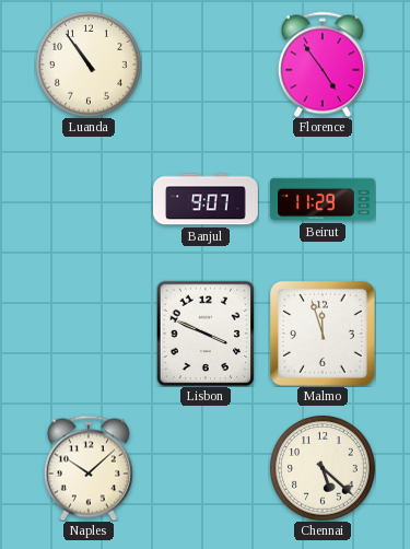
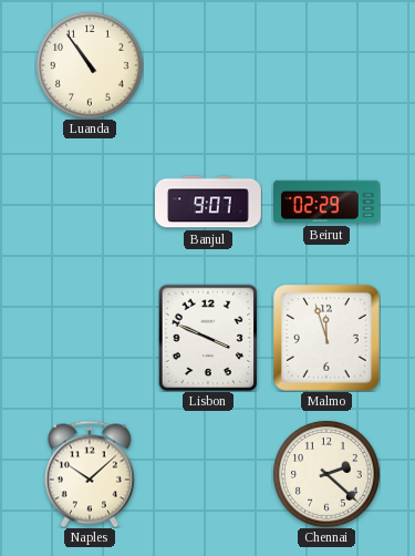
Florence: 4:54 -> none (323, 65)
Beirut: 11:29 -> 02:29 (328, 202)
Chennai: 5:22 -> 2:22 (326, 474)
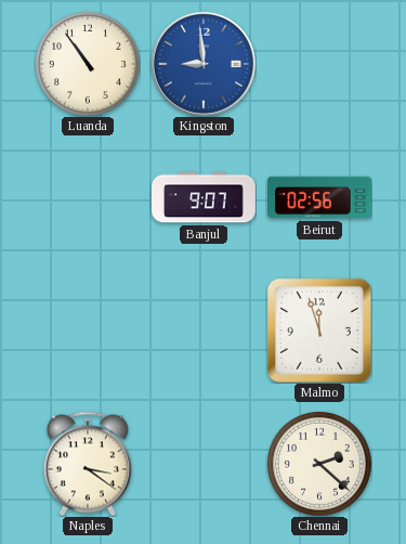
Kingston: none -> 8:59 (204, 64)
Beirut: 02:29 -> 02:56 (320, 197)
Lisbon: 3:49 -> none (208, 338)
Naples: 10:08 -> 3:21 (88, 464)
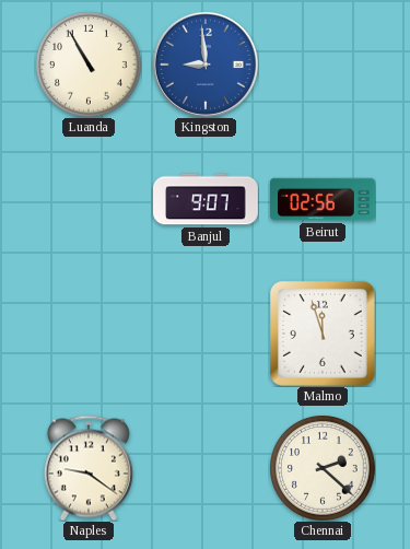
Luanda: 10:54 -> 10:55 (89, 65)
Naples: 3:21 -> 9:21 (89, 468)
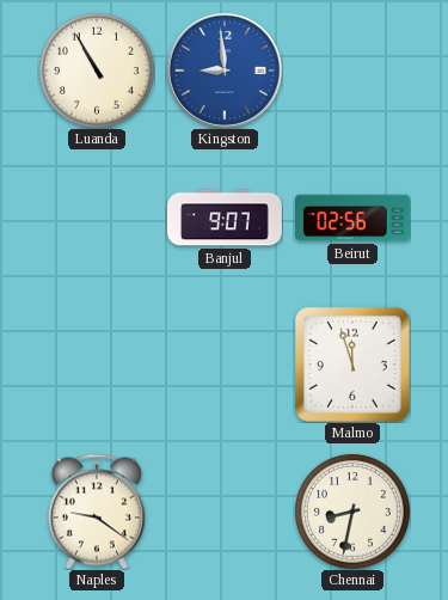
Chennai: 2:22 -> 8:32 (352, 512)
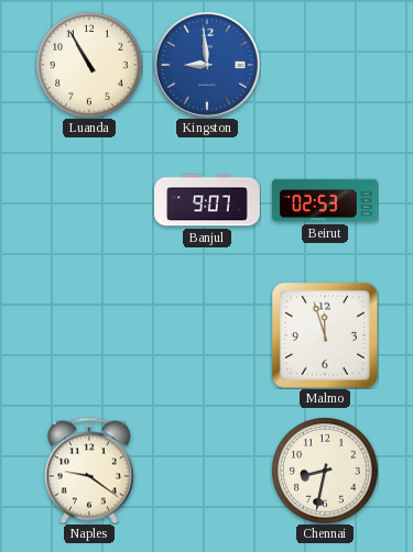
Beirut: 02:56 -> 02:53 (326, 200)
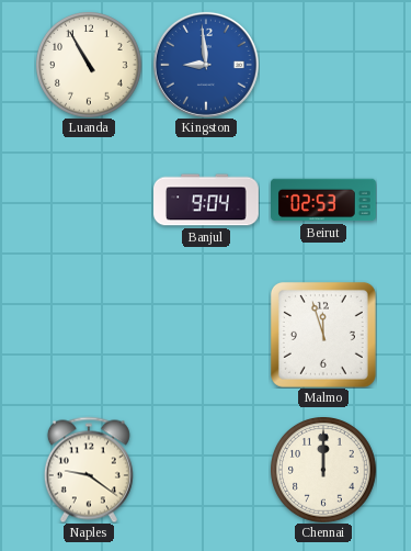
Banjul: 9:07 -> 9:04 (207, 200)
Chennai: 8:32 -> 12:00 (323, 470)
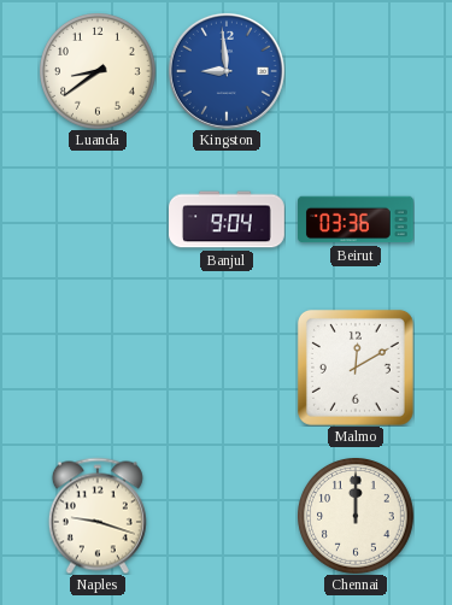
Luanda: 10:55 -> 8:39 (98, 71)
Beirut: 02:53 -> 03:36 (357, 219)
Malmo: 11:57 -> 12:10 (356, 368)
Naples: 9:21 -> 9:18 (98, 516)
